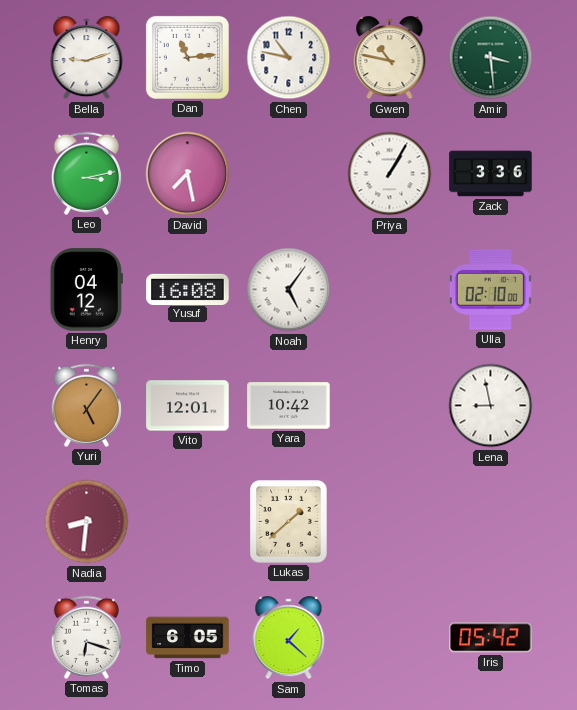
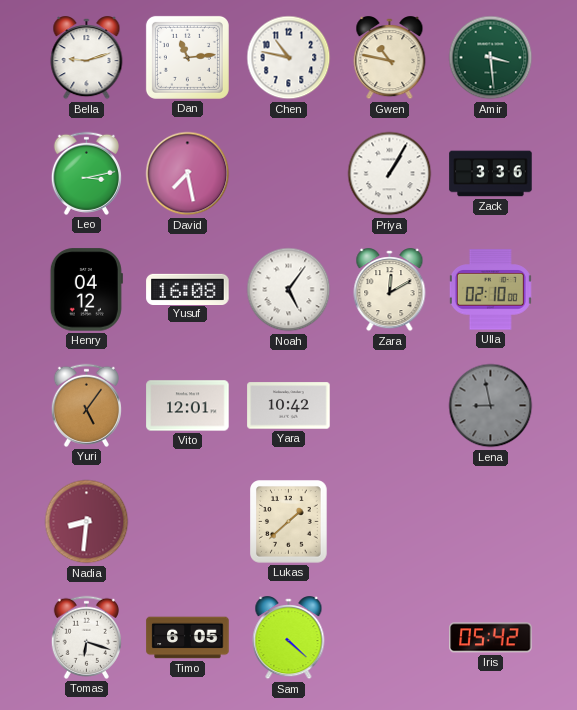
Zara: none -> 12:10 (390, 290)
Lena dial: white -> grey (491, 406)
Sam: 1:22 -> 4:22 (289, 638)
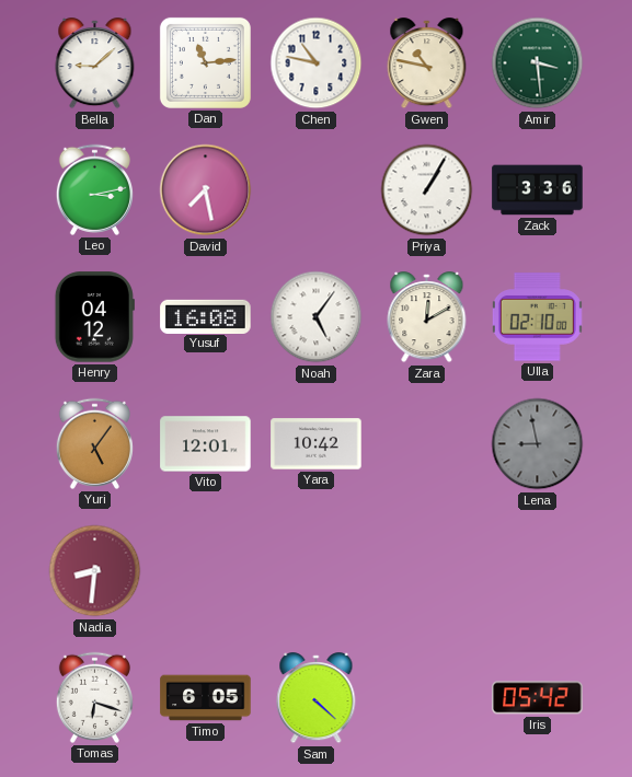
Bella: 9:12 -> 9:08 (95, 63)
Lukas: 1:38 -> none (289, 522)
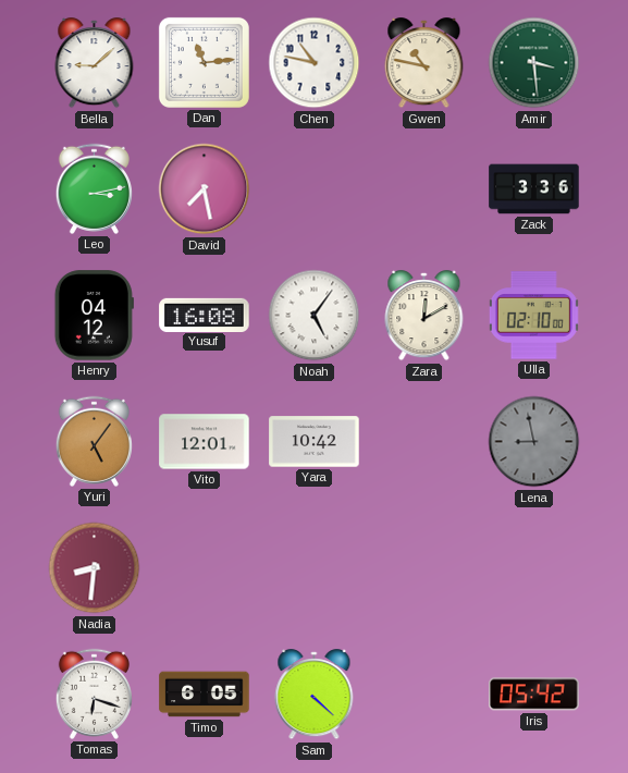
Priya: 1:05 -> none (427, 190)
